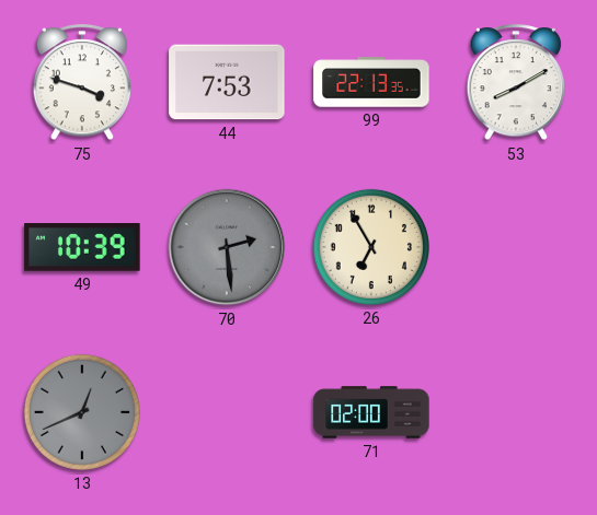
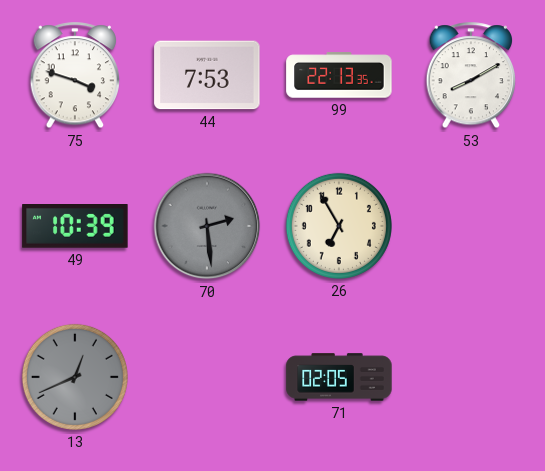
71: 02:00 -> 02:05 (339, 377)
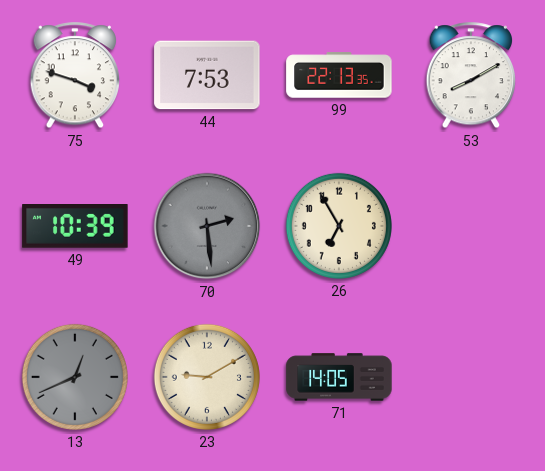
23: none -> 9:10 (207, 377)
71: 02:05 -> 14:05 (339, 377)
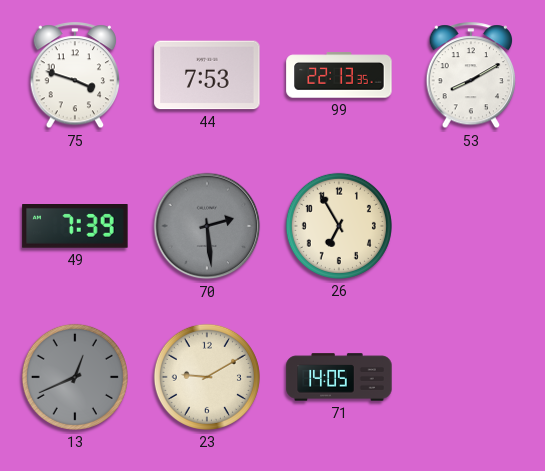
49: 10:39 -> 7:39 (75, 227)
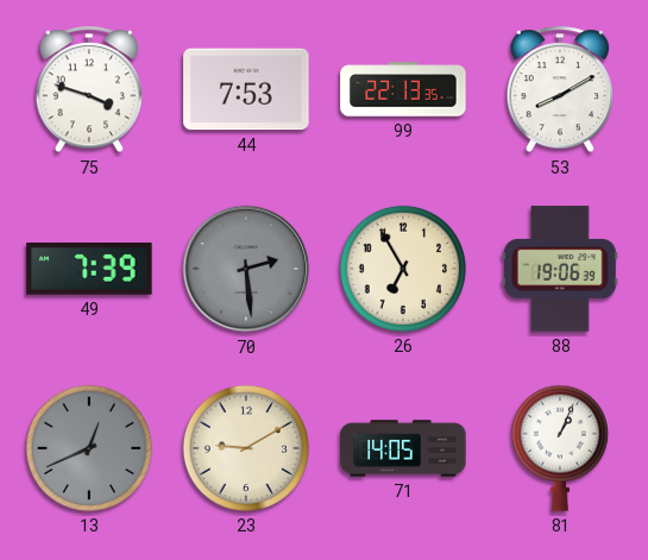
88: none -> 19:06 (561, 269)
81: none -> 1:04 (560, 448)
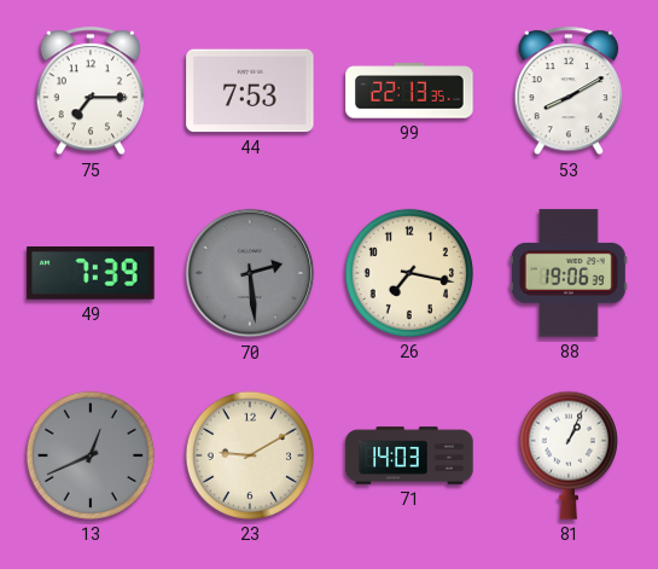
75: 3:48 -> 7:15 (91, 92)
26: 6:55 -> 7:17 (409, 273)
71: 14:05 -> 14:03 (409, 455)
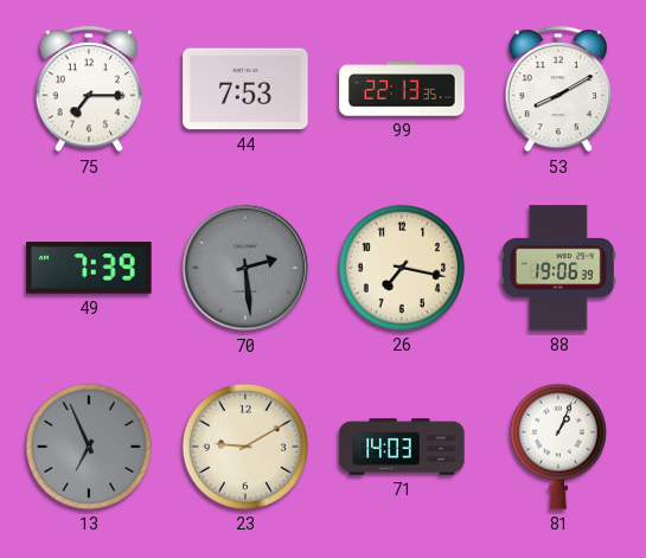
13: 12:41 -> 6:56 (89, 447)
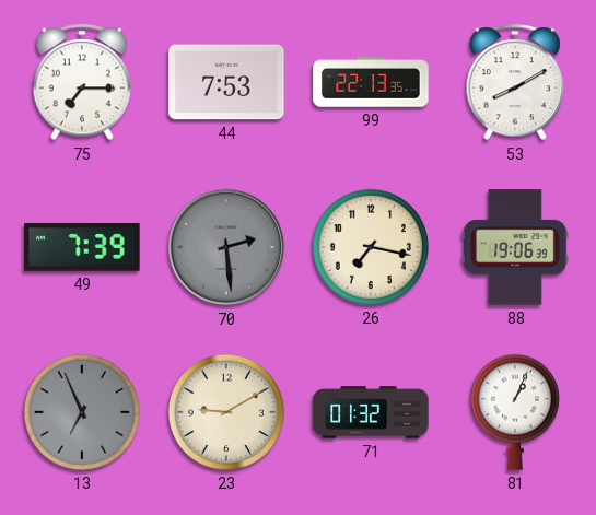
71: 14:03 -> 01:32 (371, 412)
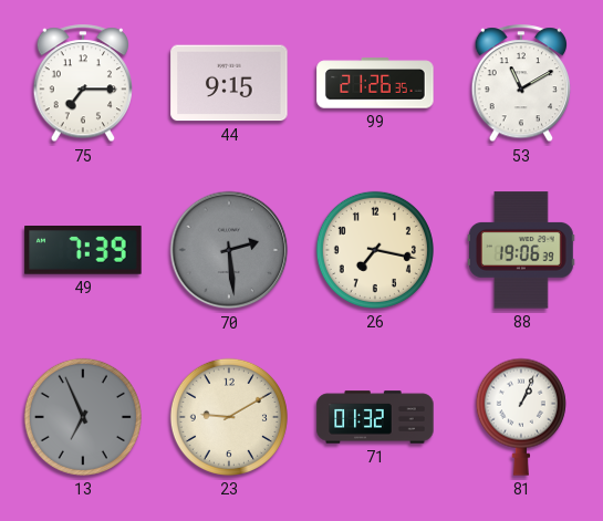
44: 7:53 -> 9:15 (229, 83)
99: 22:13 -> 21:26 (375, 83)
53: 8:10 -> 11:10 (521, 84)
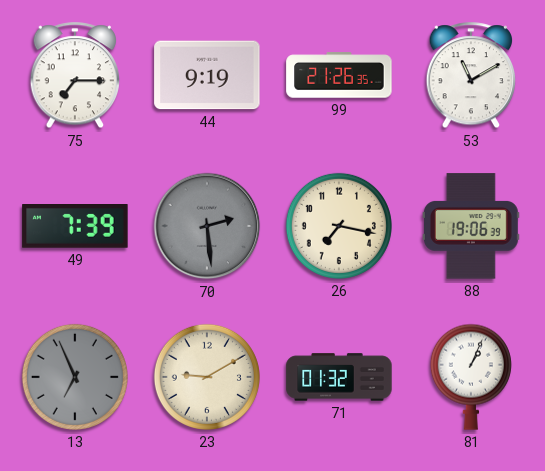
44: 9:15 -> 9:19 (207, 75)
